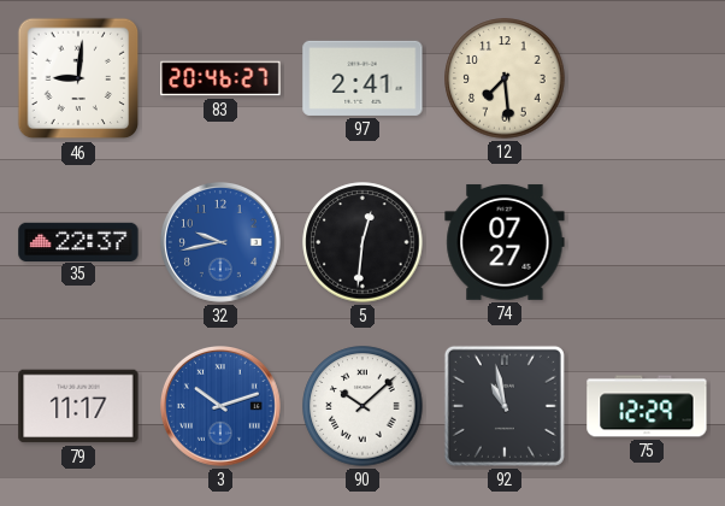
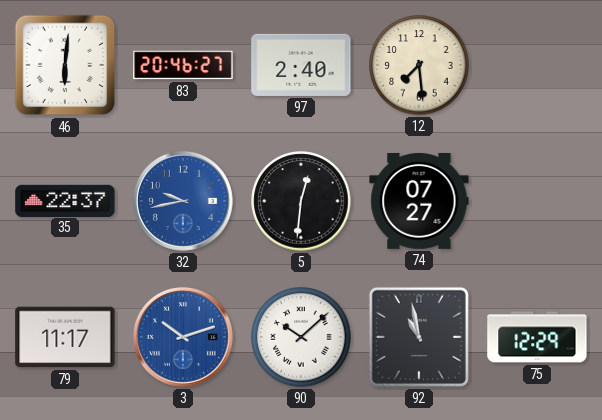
46: 9:01 -> 6:01 (65, 65)
97: 2:41 -> 2:40 (301, 65)
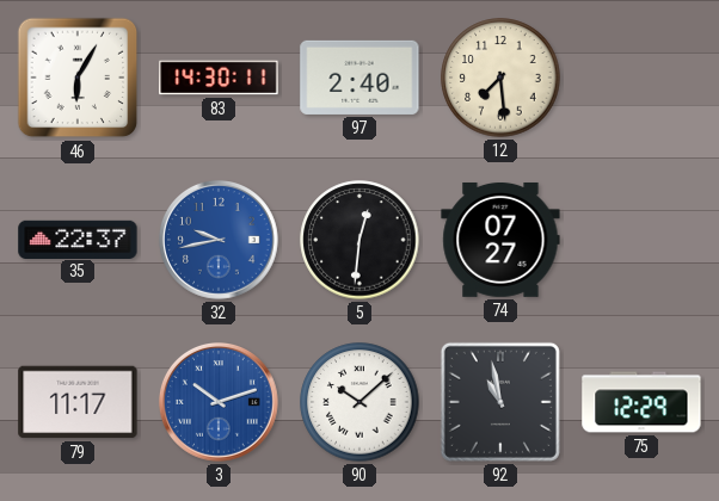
46: 6:01 -> 6:05 (78, 78)
83: 20:46 -> 14:30 (219, 78)
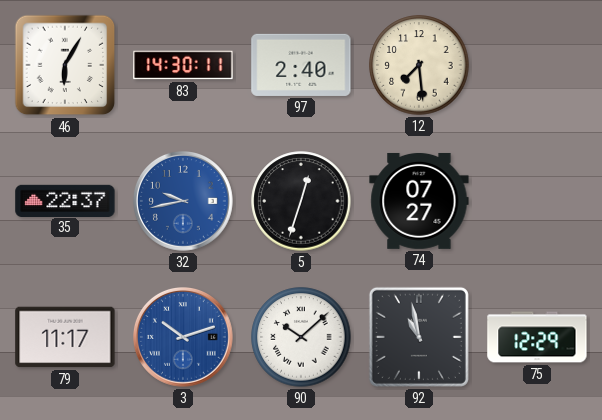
5: 12:31 -> 12:33 (301, 201)
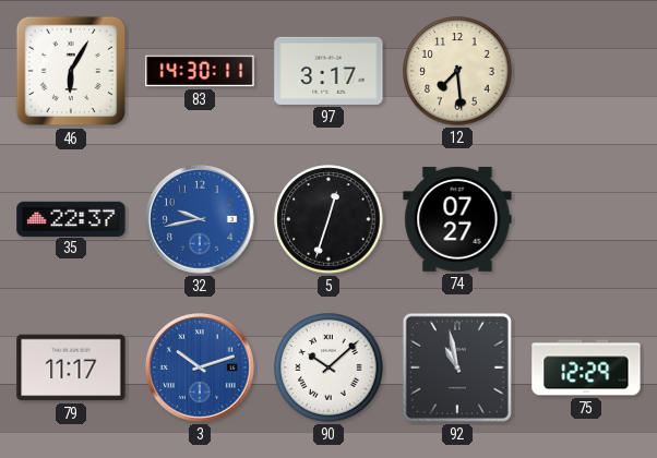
97: 2:40 -> 3:17 (329, 71)
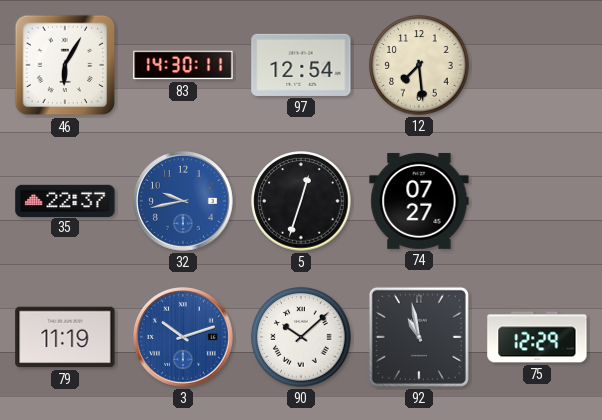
97: 3:17 -> 12:54 (301, 65)
79: 11:17 -> 11:19 (65, 337)
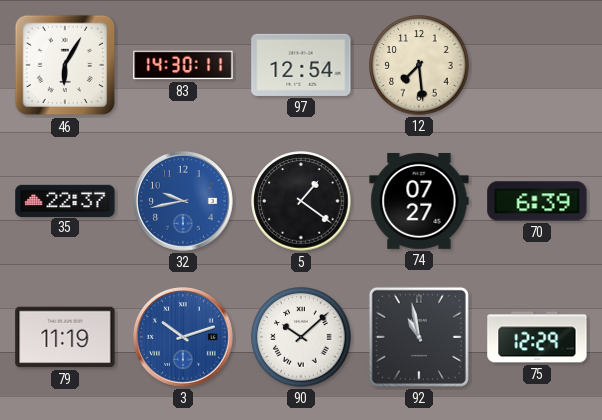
5: 12:33 -> 1:21 (301, 201)
70: none -> 6:39 (537, 201)
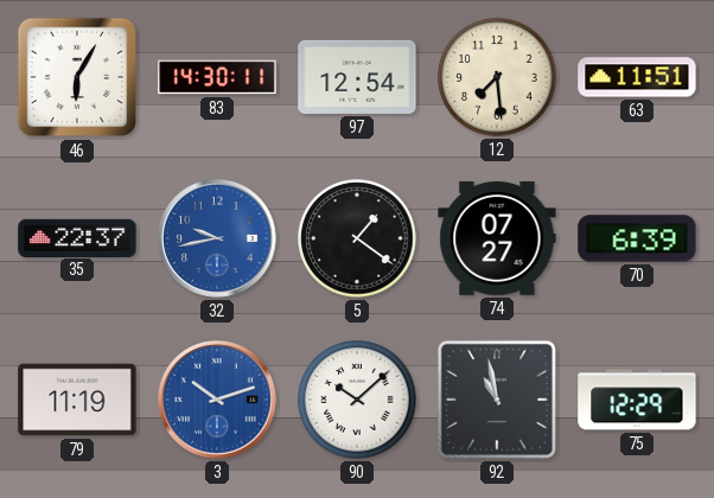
63: none -> 11:51 (637, 77)
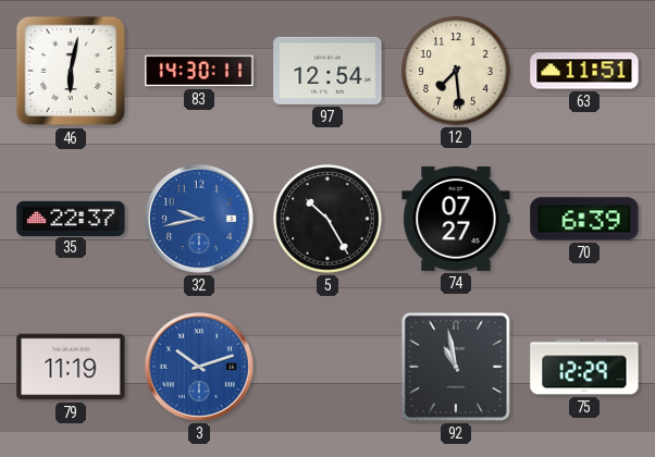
46: 6:05 -> 6:02 (71, 71)
5: 1:21 -> 10:25 (327, 219)
90: 10:08 -> none (357, 400)
